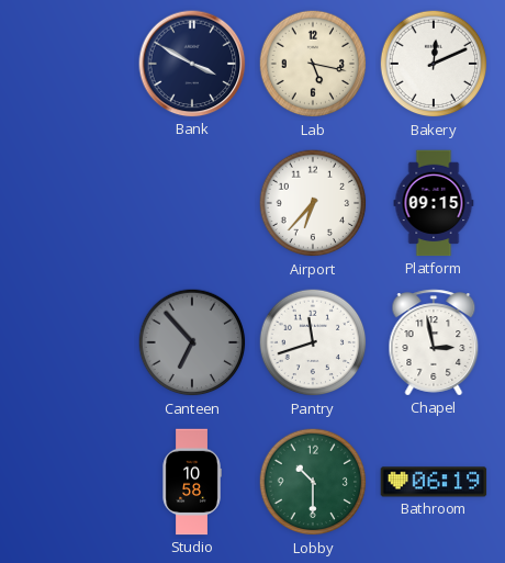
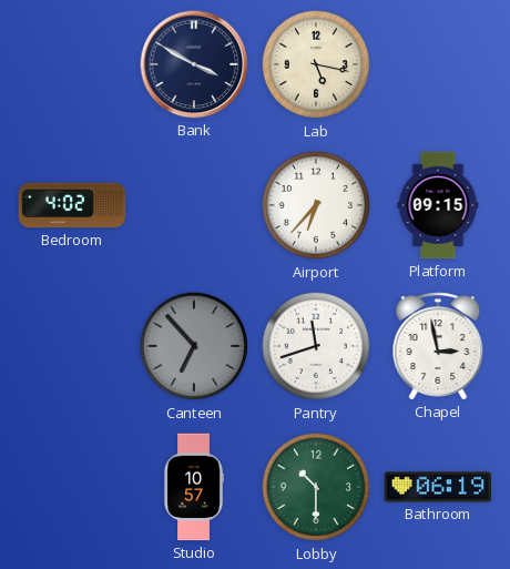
Bakery: 12:11 -> none (434, 64)
Bedroom: none -> 4:02 (72, 205)
Studio: 10:58 -> 10:57 (194, 487)
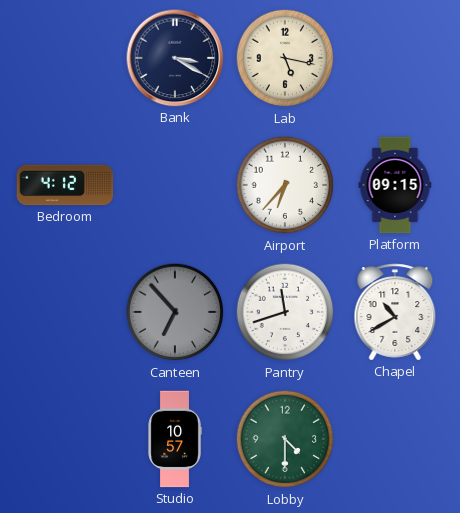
Bank: 3:50 -> 3:20 (175, 58)
Bedroom: 4:02 -> 4:12 (65, 185)
Chapel: 2:58 -> 10:40 (395, 312)
Lobby: 10:30 -> 4:30 (285, 439)
Bathroom: 06:19 -> none (438, 487)
